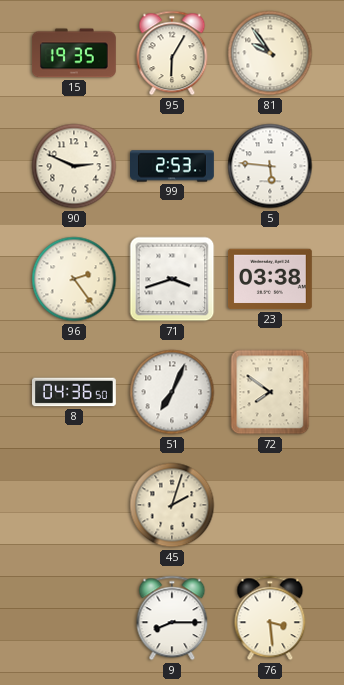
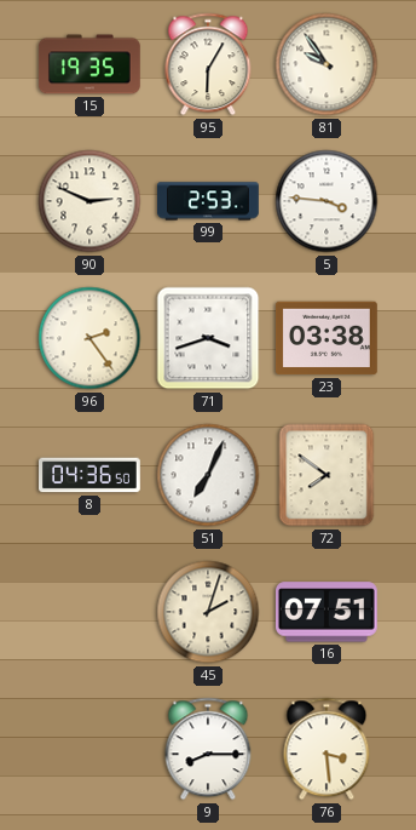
5: 5:46 -> 3:46 (327, 201)
16: none -> 07:51 (327, 612)
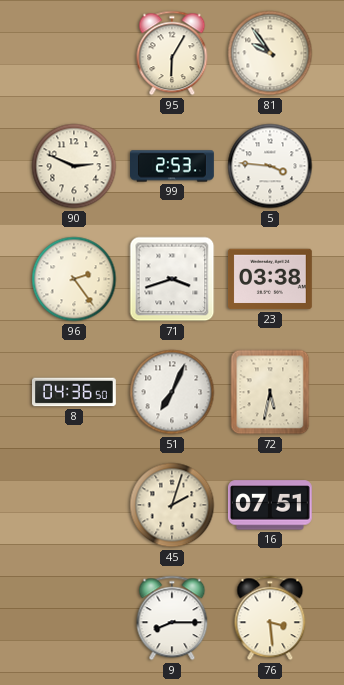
15: 19:35 -> none (91, 64)
72: 7:51 -> 5:32 (270, 392)
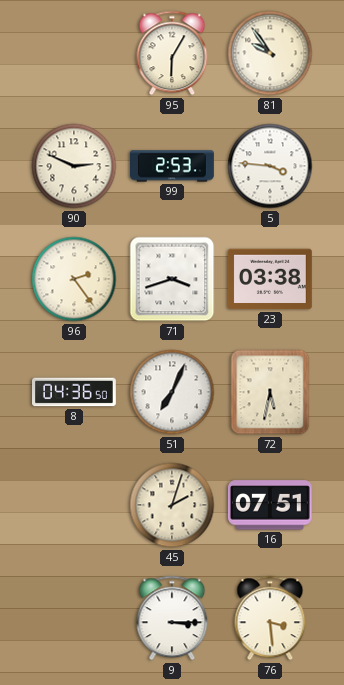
9: 8:15 -> 3:15 (172, 618)
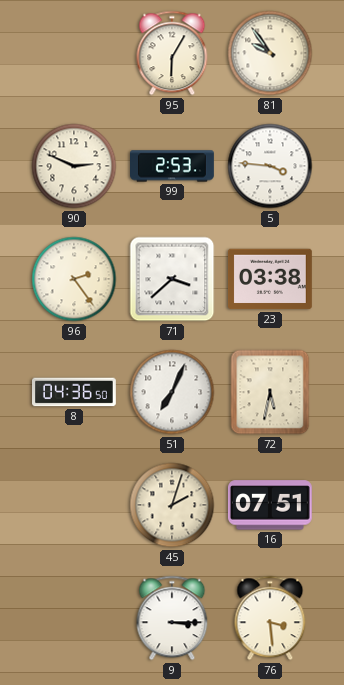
71: 3:42 -> 3:38 (172, 279)
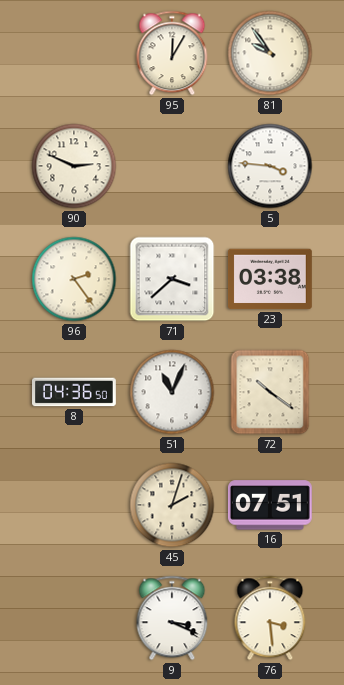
95: 6:05 -> 12:05 (172, 53)
99: 2:53 -> none (173, 166)
51: 7:04 -> 11:04 (172, 392)
72: 5:32 -> 10:21 (270, 392)
9: 3:15 -> 3:19 (172, 618)
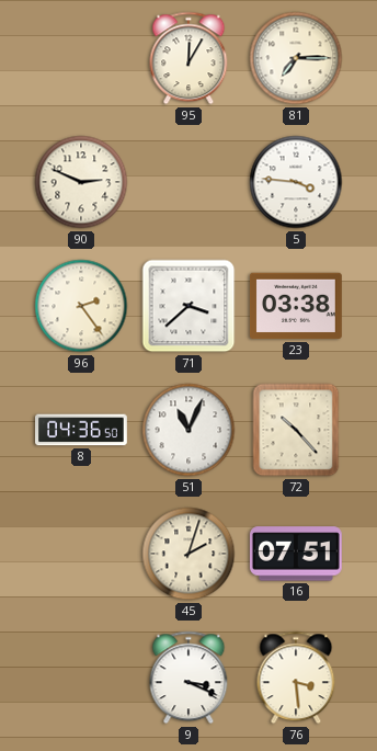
81: 9:54 -> 7:15 (296, 58)
72: 10:21 -> 10:23 (296, 430)
